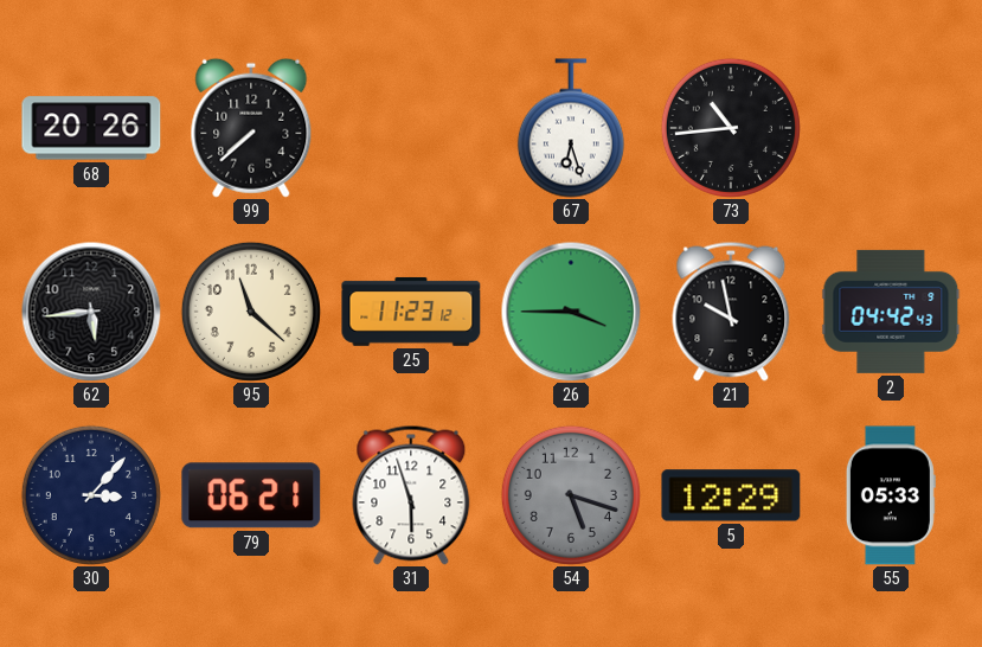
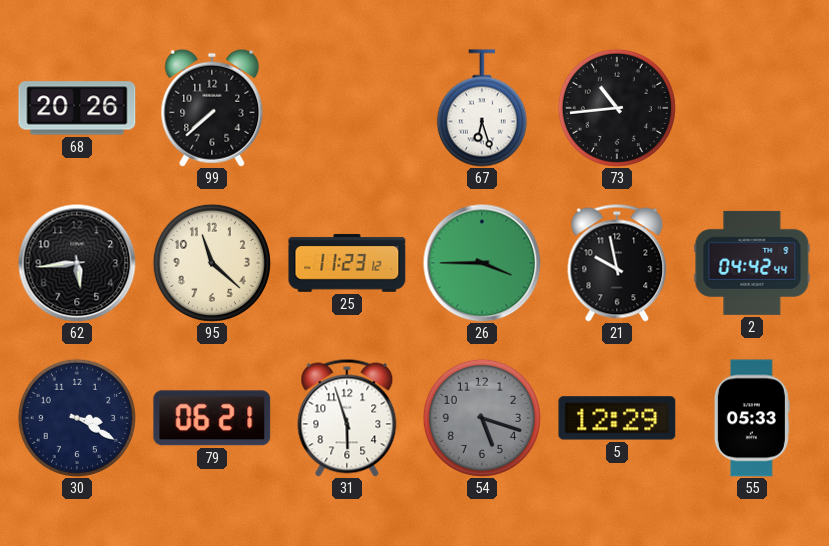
2: 04:42:43 -> 04:42:44 (752, 263)
30: 3:07 -> 3:20 (77, 418)
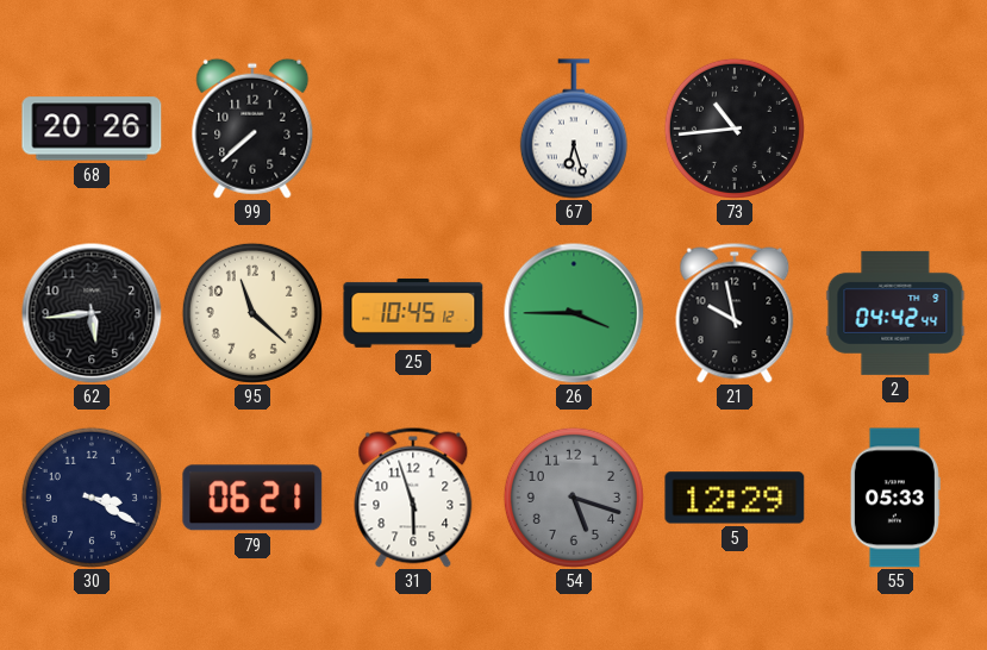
25: 11:23 -> 10:45 (413, 313)
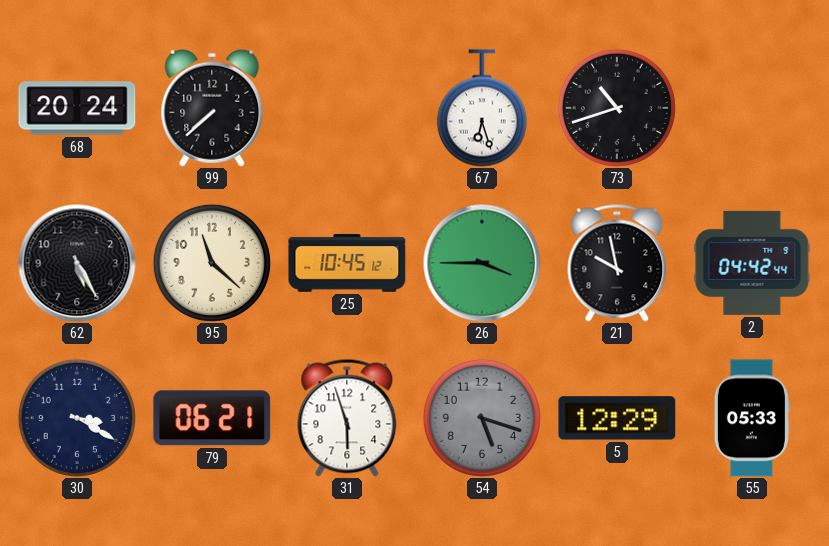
68: 20:26 -> 20:24 (77, 108)
73: 10:44 -> 10:42 (617, 108)
62: 5:44 -> 5:25 (77, 263)
